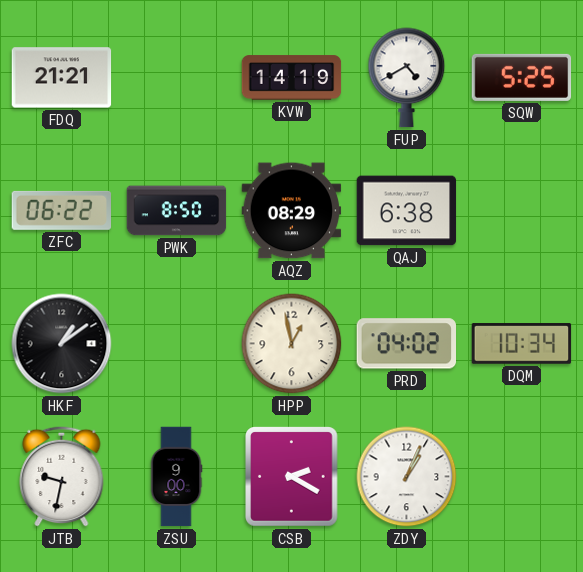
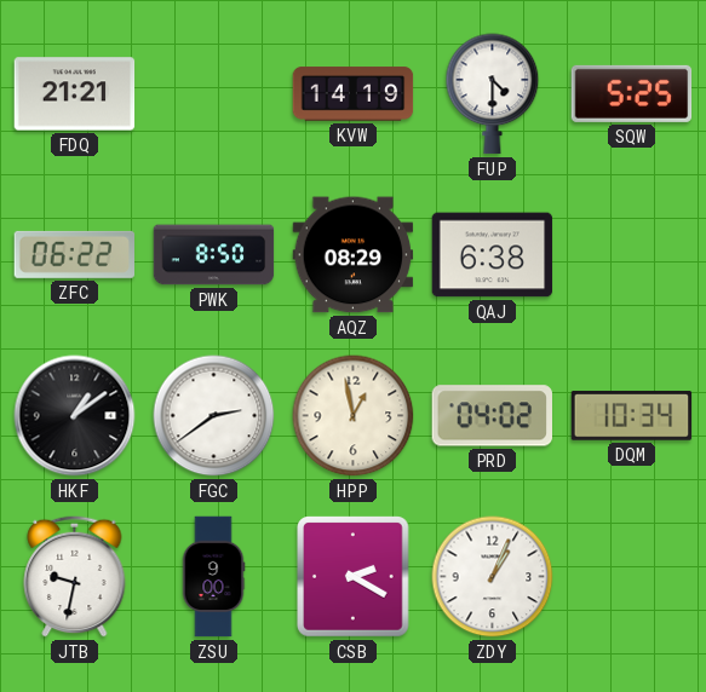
FUP: 4:40 -> 4:30 (493, 94)
FGC: none -> 2:39 (214, 416)
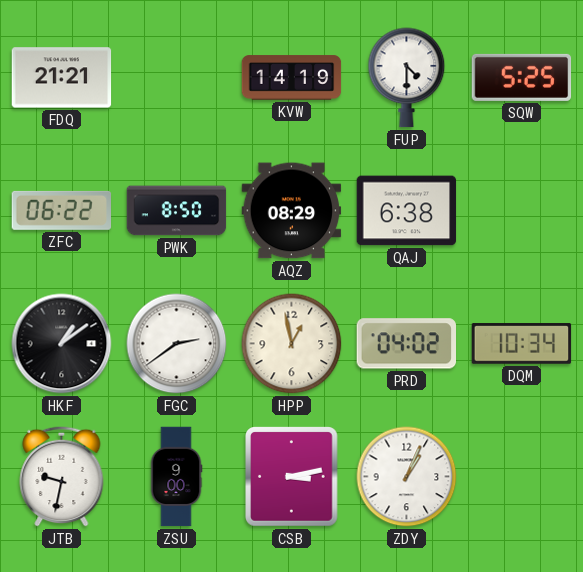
CSB: 2:20 -> 3:13 (292, 477)
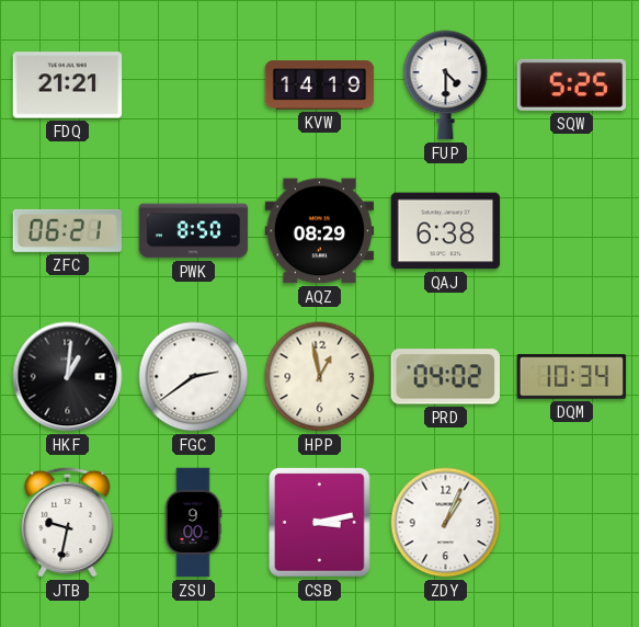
ZFC: 06:22 -> 06:21 (68, 230)
HKF: 1:09 -> 1:01 (68, 377)
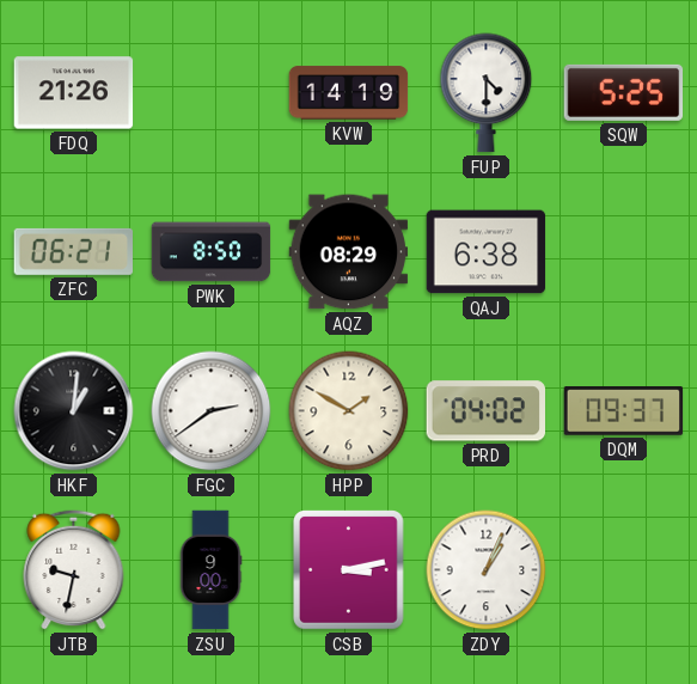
FDQ: 21:21 -> 21:26 (74, 93)
HPP: 12:58 -> 1:50 (349, 411)
DQM: 10:34 -> 09:37 (624, 411)
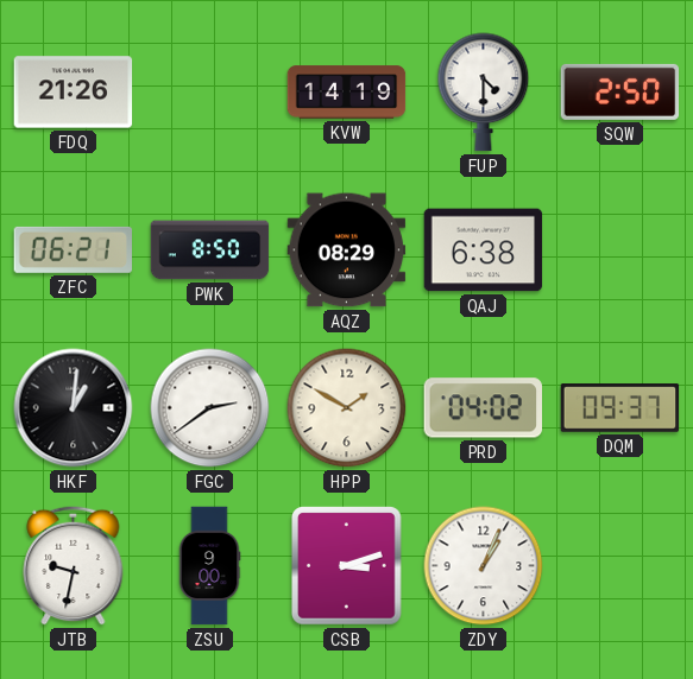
SQW: 5:25 -> 2:50 (620, 91)
CSB: 3:13 -> 3:12 (347, 566)
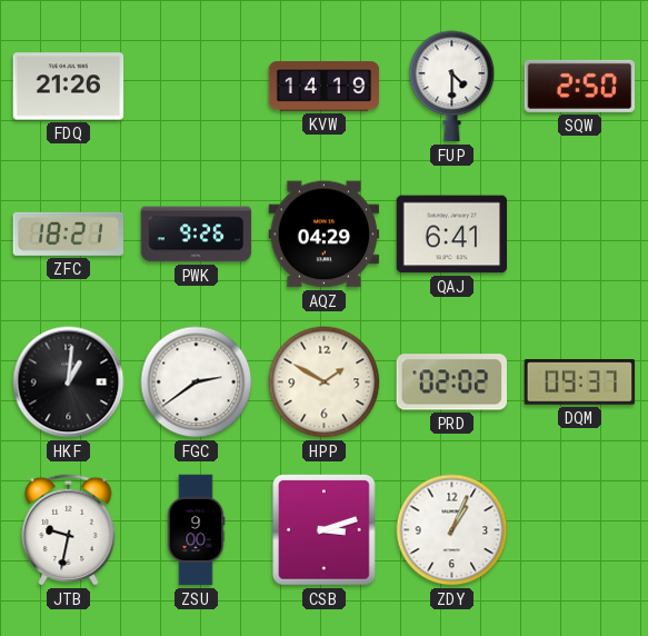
ZFC: 06:21 -> 18:21 (69, 233)
PWK: 8:50 -> 9:26 (197, 235)
AQZ: 08:29 -> 04:29 (325, 235)
QAJ: 6:38 -> 6:41 (452, 235)
PRD: 04:02 -> 02:02 (451, 382)
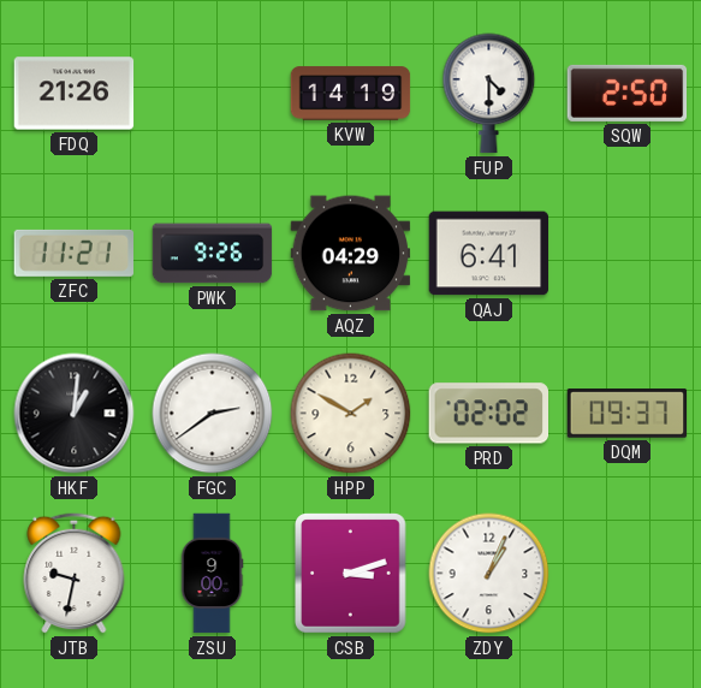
ZFC: 18:21 -> 11:21 (75, 253)
